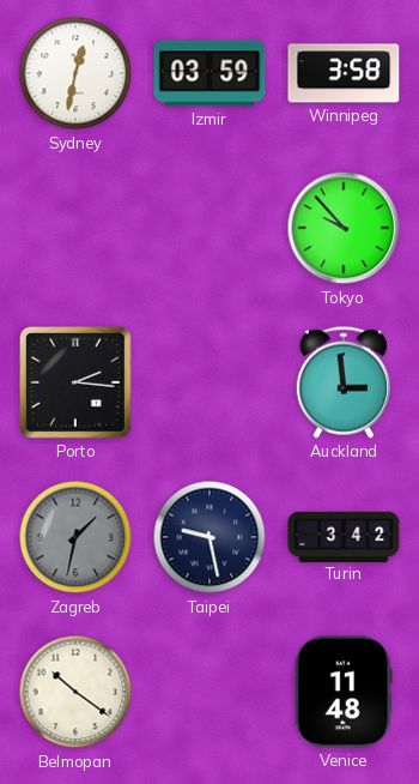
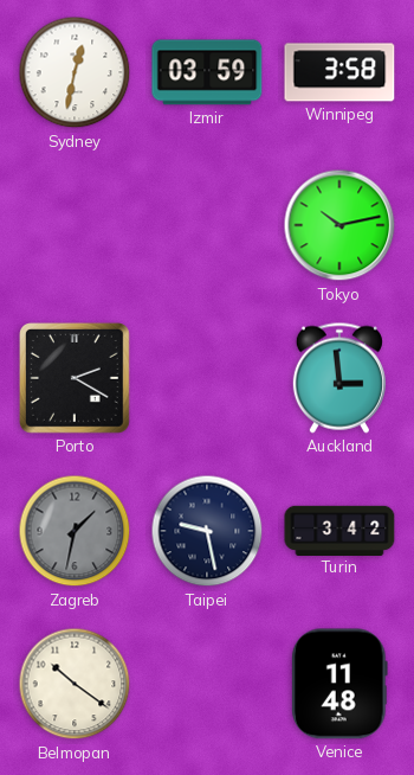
Tokyo: 9:53 -> 10:13 (339, 225)
Porto: 2:16 -> 2:20 (76, 379)
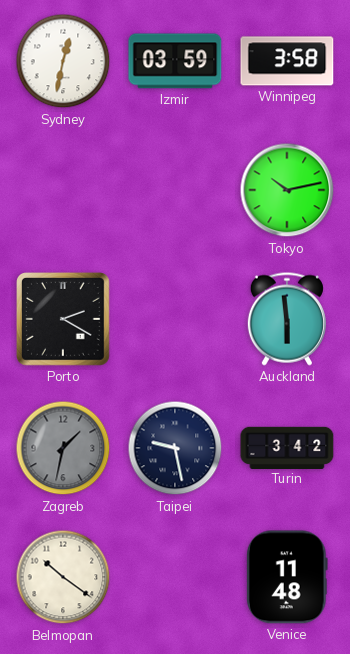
Auckland: 2:59 -> 5:59 (287, 319)
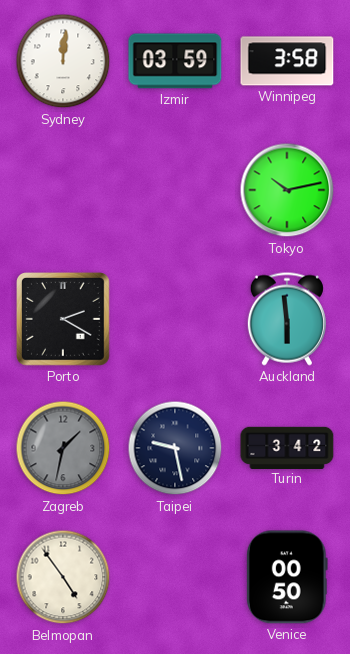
Sydney: 12:32 -> 12:01 (63, 61)
Belmopan: 10:21 -> 4:54 (63, 577)
Venice: 11:48 -> 00:50 (287, 577)
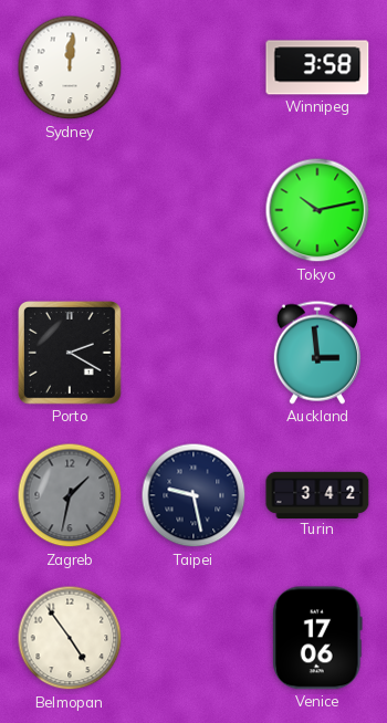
Izmir: 03:59 -> none (175, 61)
Auckland: 5:59 -> 2:59 (317, 353)
Venice: 00:50 -> 17:06 (317, 638)
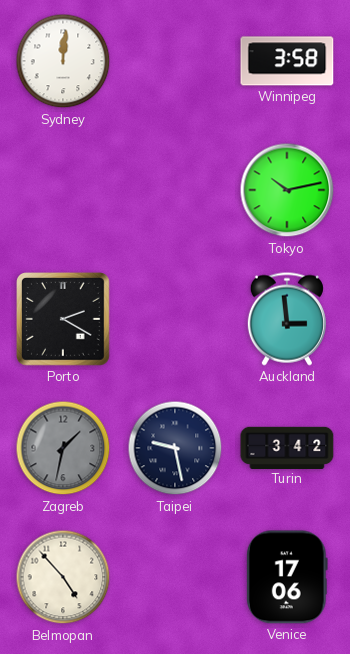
Belmopan: 4:54 -> 4:53 (63, 577)
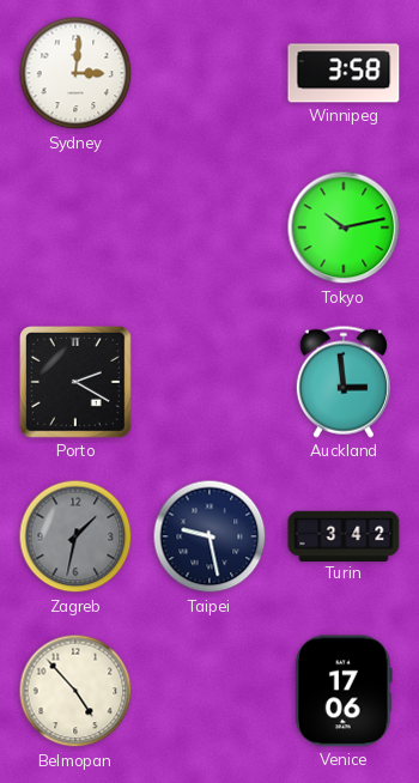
Sydney: 12:01 -> 3:01 (75, 73)
